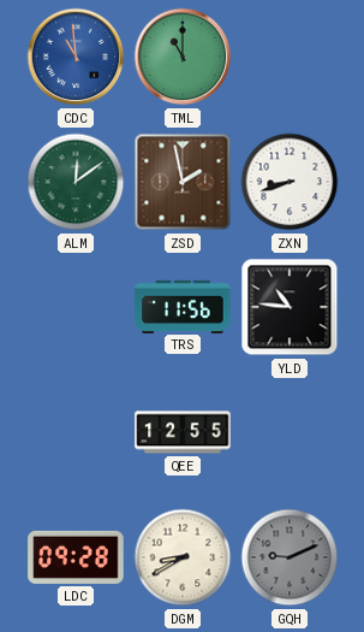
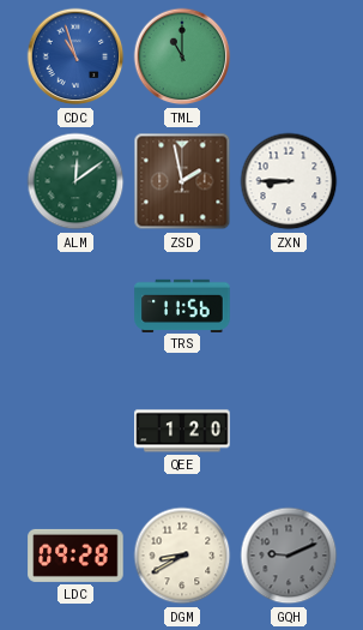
CDC: 10:59 -> 10:57 (75, 56)
ZXN: 8:42 -> 8:45 (289, 181)
YLD: 10:46 -> none (290, 307)
QEE: 12:55 -> 1:20 (182, 431)
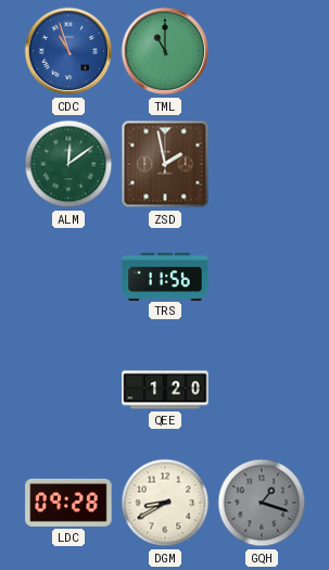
ZXN: 8:45 -> none (289, 181)
GQH: 9:11 -> 1:18 (262, 503)
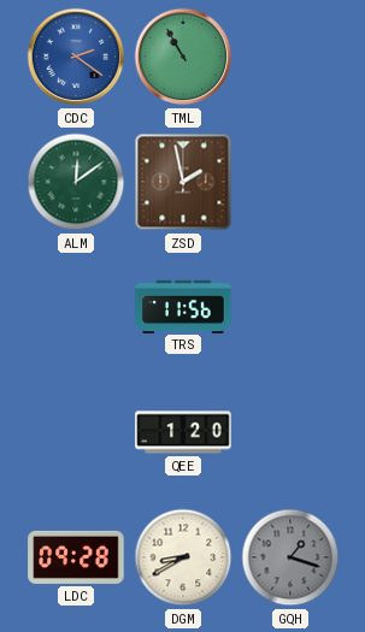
CDC: 10:57 -> 2:21 (76, 57)
TML: 11:00 -> 10:55 (183, 57)
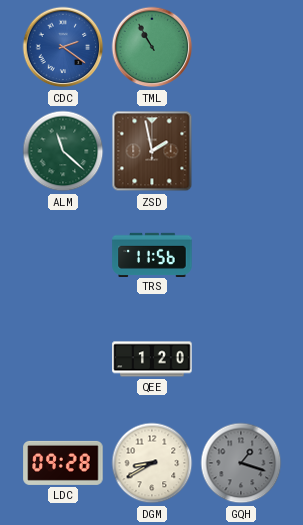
ALM: 12:09 -> 11:22 (63, 151)
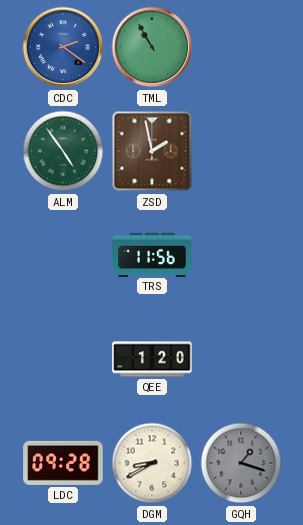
ALM: 11:22 -> 4:54 (63, 151)
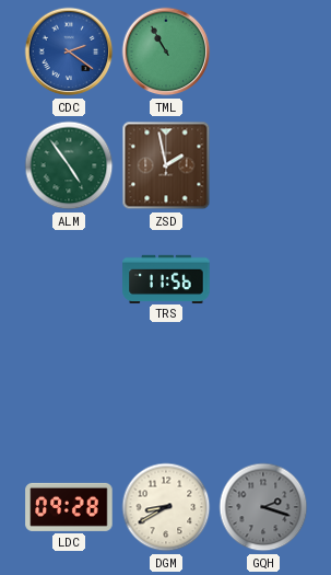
QEE: 1:20 -> none (152, 359)
GQH: 1:18 -> 2:18 (263, 507)
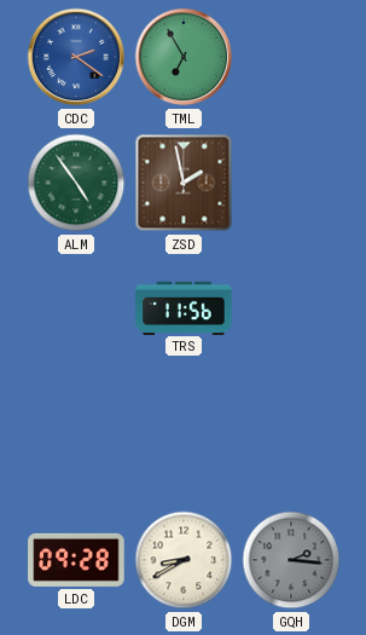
TML: 10:55 -> 6:55 (184, 57)
GQH: 2:18 -> 2:16 (291, 560)
